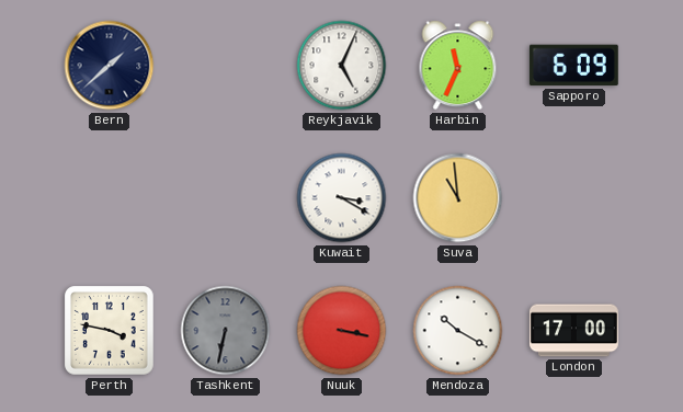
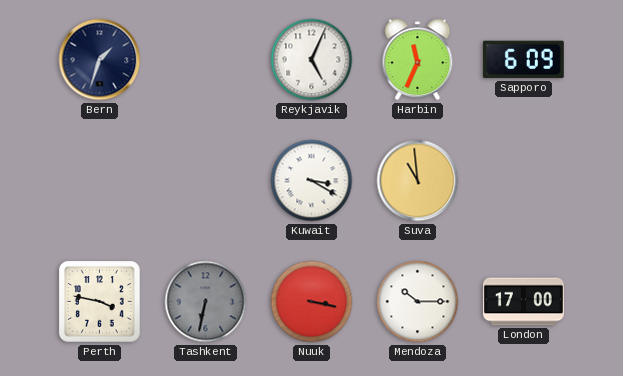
Bern: 1:38 -> 1:33 (100, 60)
Mendoza: 10:20 -> 10:15 (418, 302)
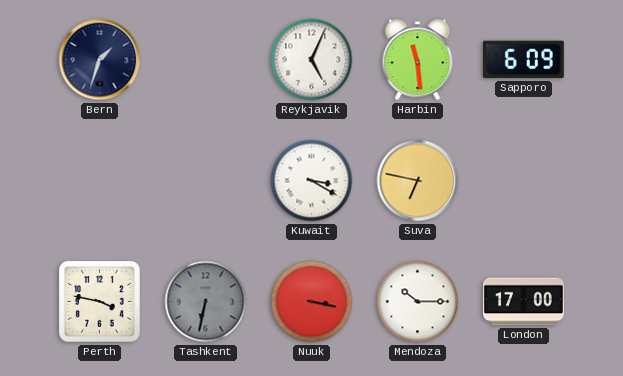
Harbin: 11:34 -> 11:29 (418, 60)
Suva: 10:59 -> 6:47 (418, 181)
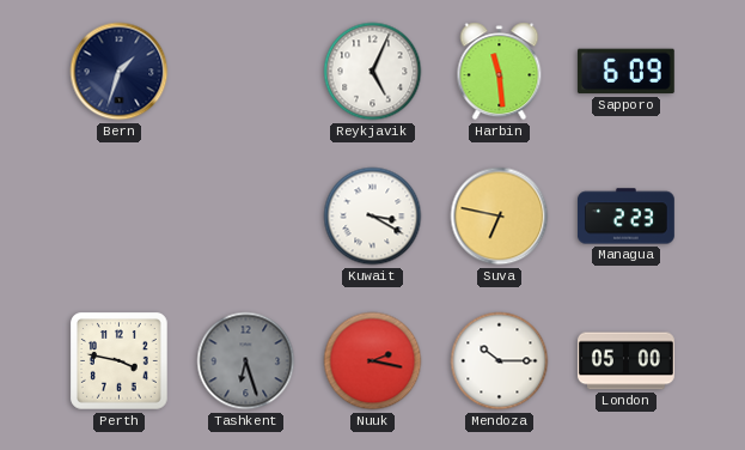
Managua: none -> 2:23 (625, 217)
Tashkent: 6:32 -> 6:27 (246, 361)
Nuuk: 3:17 -> 2:17 (373, 361)
London: 17:00 -> 05:00 (625, 361)
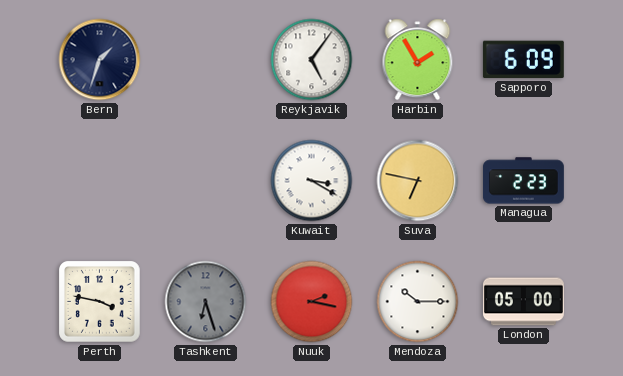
Reykjavik: 5:04 -> 5:06 (312, 60)
Harbin: 11:29 -> 1:55 (418, 60)
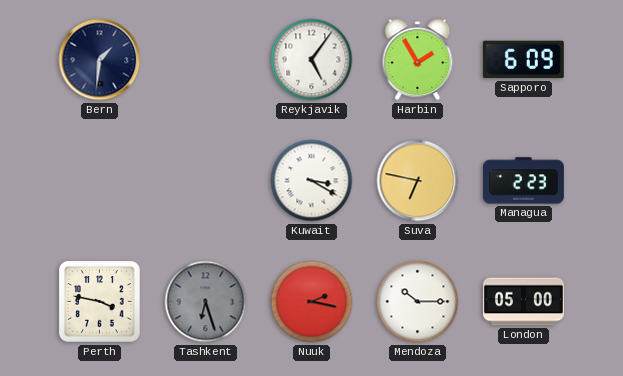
Bern: 1:33 -> 1:31 (100, 60)
